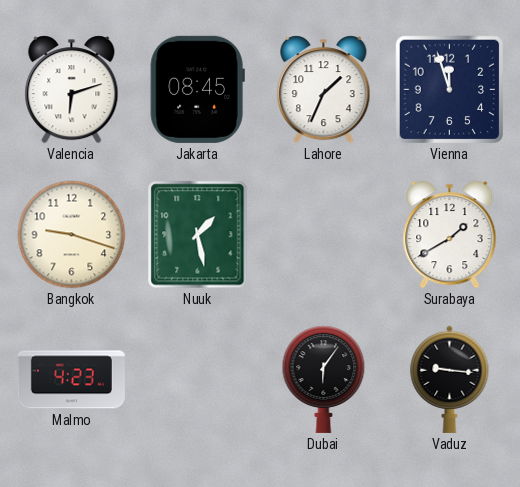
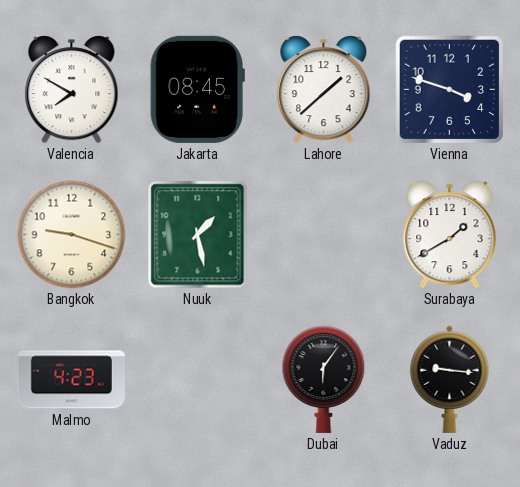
Valencia: 6:12 -> 7:50 (72, 90)
Lahore: 1:34 -> 1:38 (324, 90)
Vienna: 11:57 -> 3:48 (450, 90)
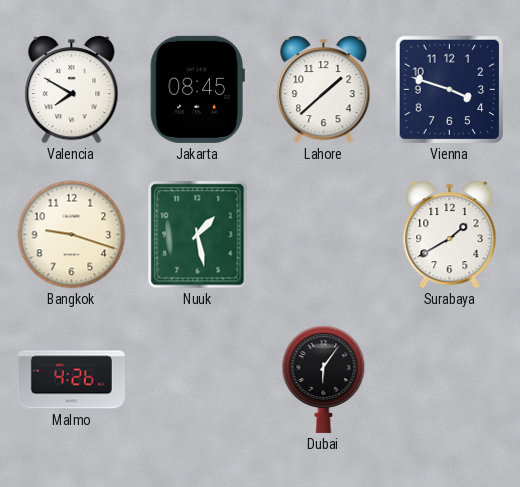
Malmo: 4:23 -> 4:26 (71, 380)
Vaduz: 9:16 -> none (450, 379)
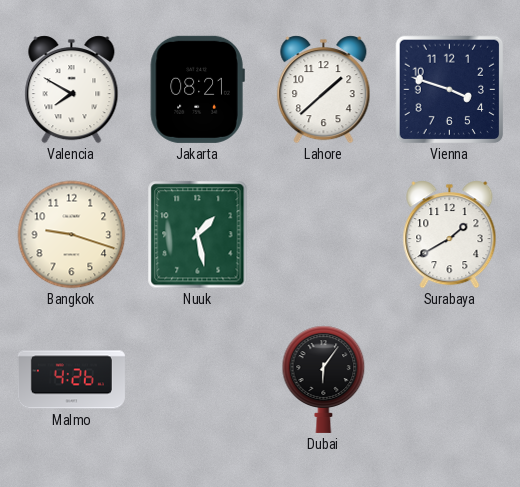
Jakarta: 08:45 -> 08:21 (197, 89)
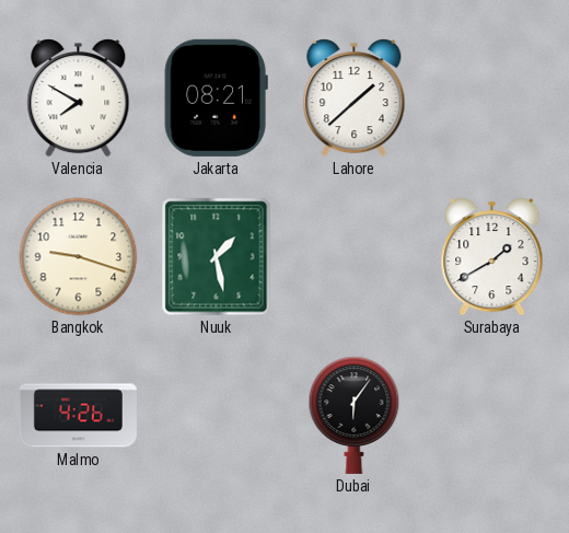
Vienna: 3:48 -> none (450, 90)
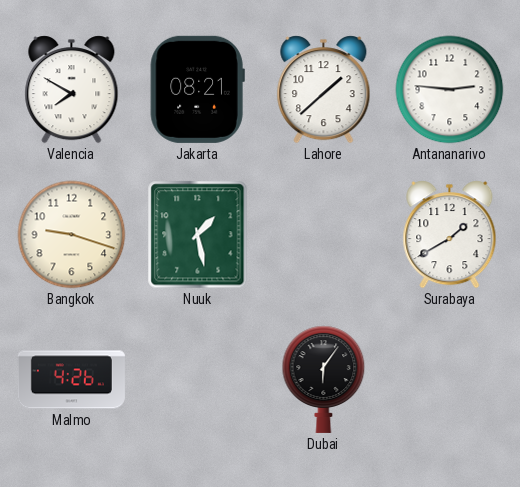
Antananarivo: none -> 2:46 (450, 90)
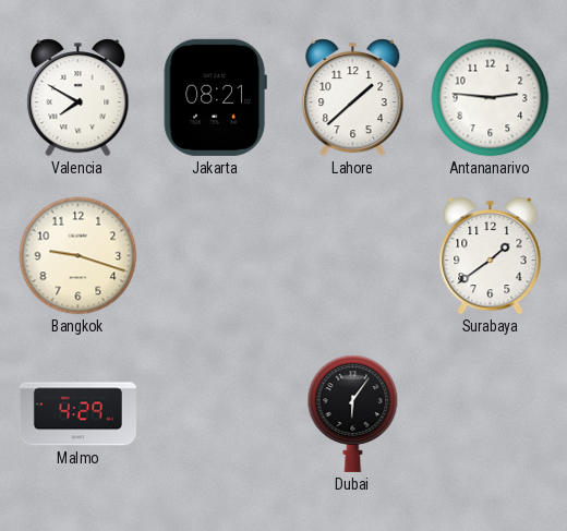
Nuuk: 1:28 -> none (198, 235)
Surabaya: 1:40 -> 1:39 (491, 256)
Malmo: 4:26 -> 4:29 (77, 414)
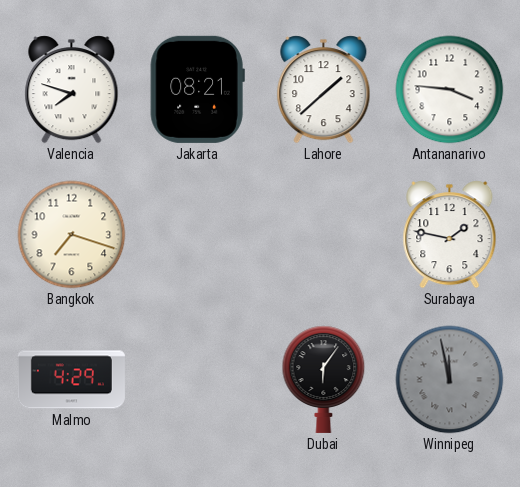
Valencia: 7:50 -> 7:48 (72, 90)
Antananarivo: 2:46 -> 3:46 (450, 90)
Bangkok: 9:18 -> 7:18 (72, 235)
Surabaya: 1:39 -> 1:47 (450, 235)
Winnipeg: none -> 11:58 (450, 380)
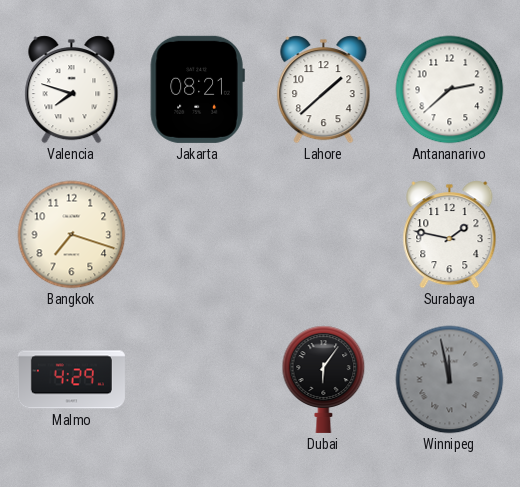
Antananarivo: 3:46 -> 2:38 (450, 90)
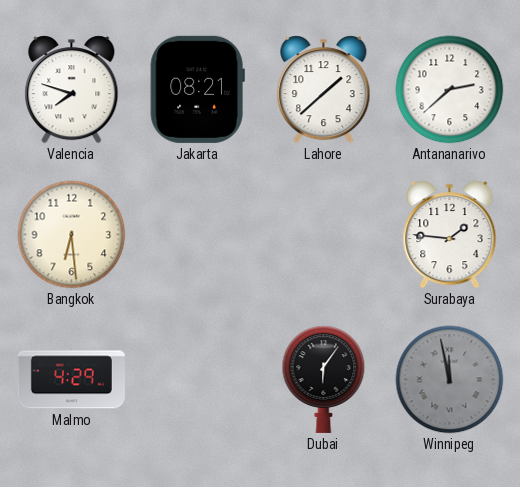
Bangkok: 7:18 -> 6:29 (72, 235)
Surabaya: 1:47 -> 1:46 (450, 235)
